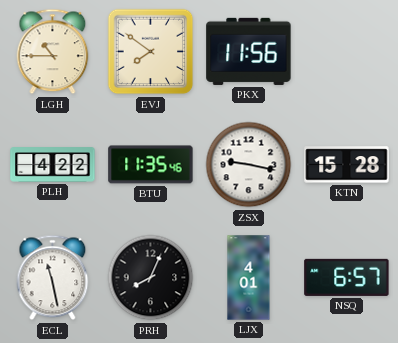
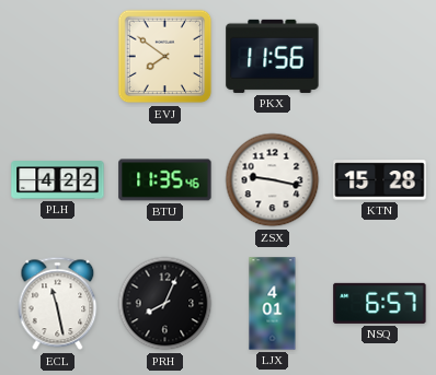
LGH: 10:45 -> none (53, 52)
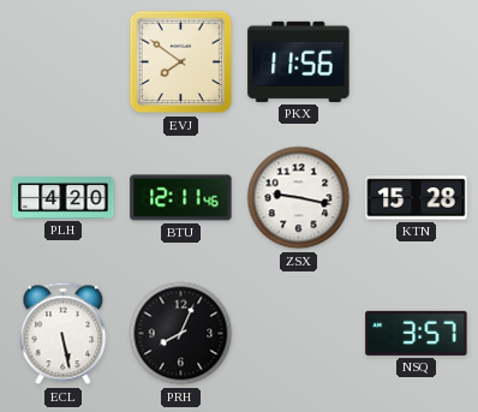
PLH: 4:22 -> 4:20 (64, 198)
BTU: 11:35 -> 12:11 (181, 198)
ECL: 11:28 -> 5:28 (64, 334)
LJX: 4:01 -> none (273, 304)
NSQ: 6:57 -> 3:57 (417, 333)
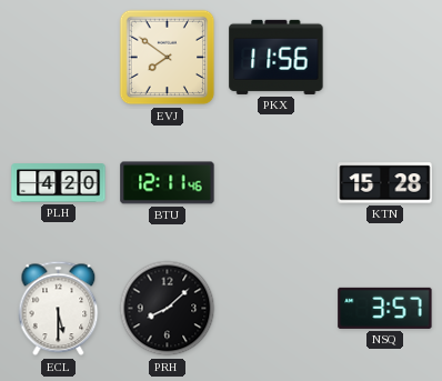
ZSX: 9:17 -> none (299, 198)
ECL: 5:28 -> 5:30 (59, 309)
PRH: 8:04 -> 8:08 (168, 309)
